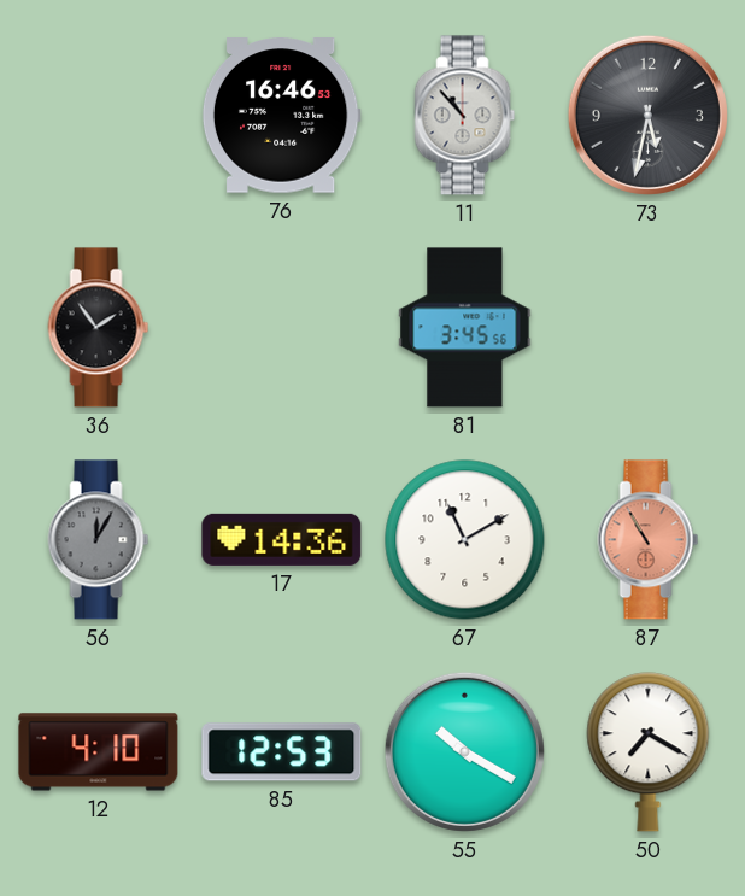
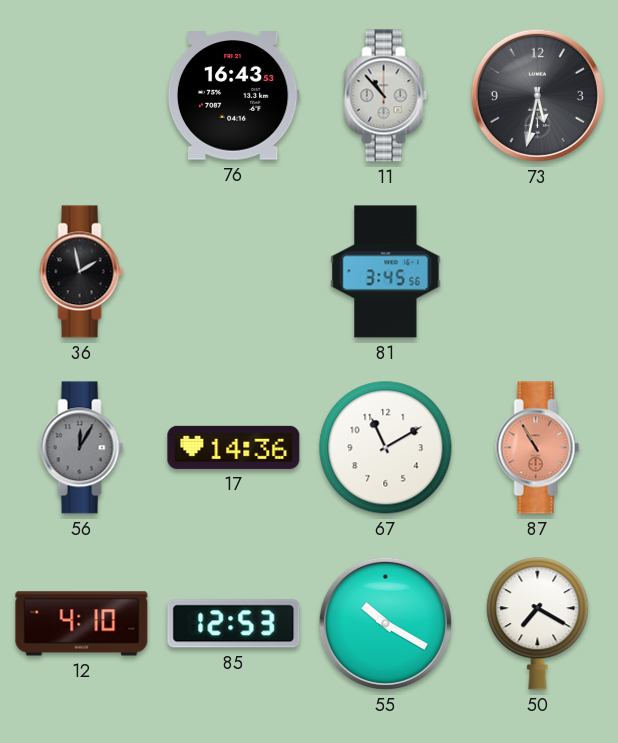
76: 16:46 -> 16:43 (233, 96)
36: 1:54 -> 1:58 (82, 272)
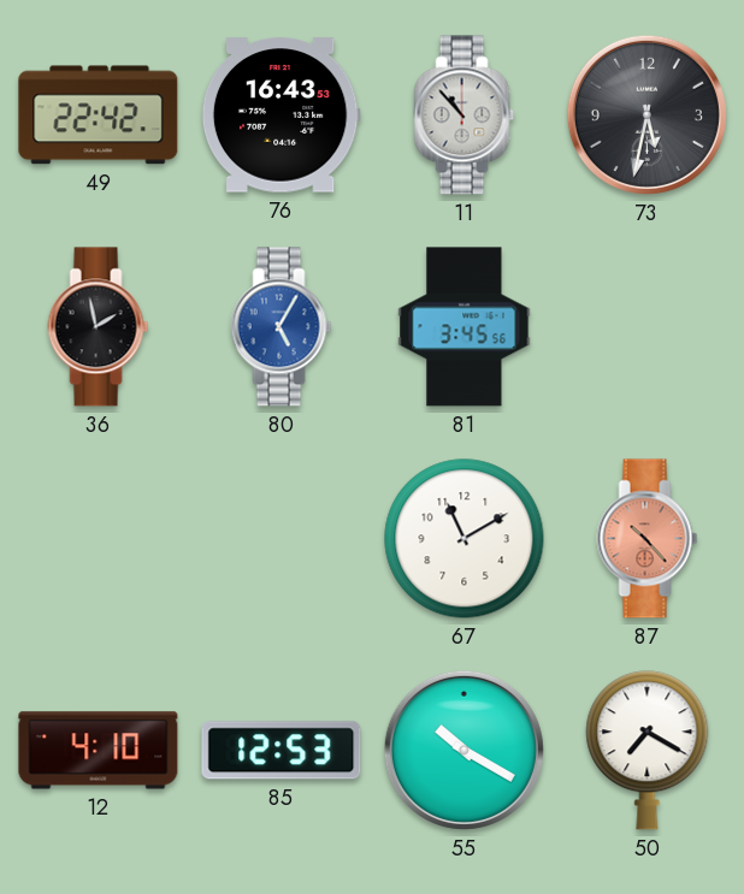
49: none -> 22:42 (99, 116)
80: none -> 5:05 (282, 327)
56: 12:05 -> none (82, 448)
17: 14:36 -> none (234, 447)
87: 10:55 -> 10:23 (648, 539)
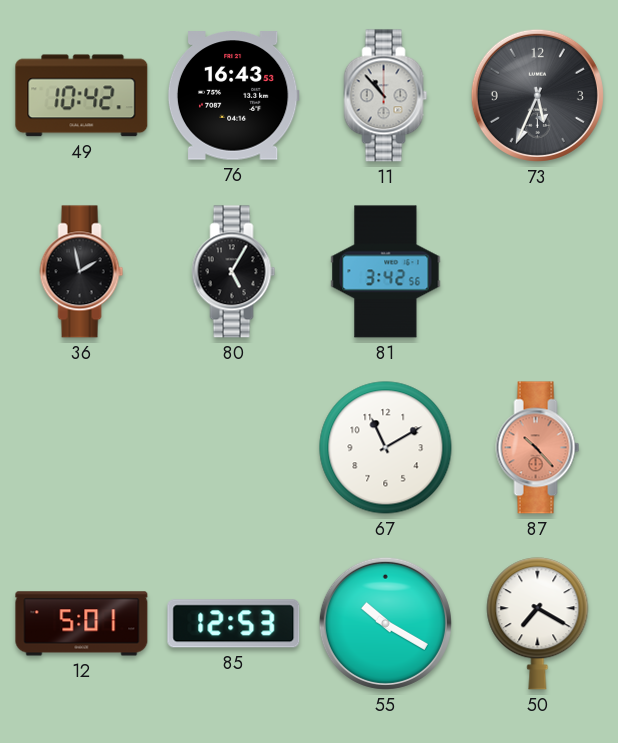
49: 22:42 -> 10:42 (82, 96)
73: 5:32 -> 5:34 (537, 95)
80 dial: blue -> black (234, 272)
81: 3:45 -> 3:42 (386, 272)
12: 4:10 -> 5:01 (82, 624)
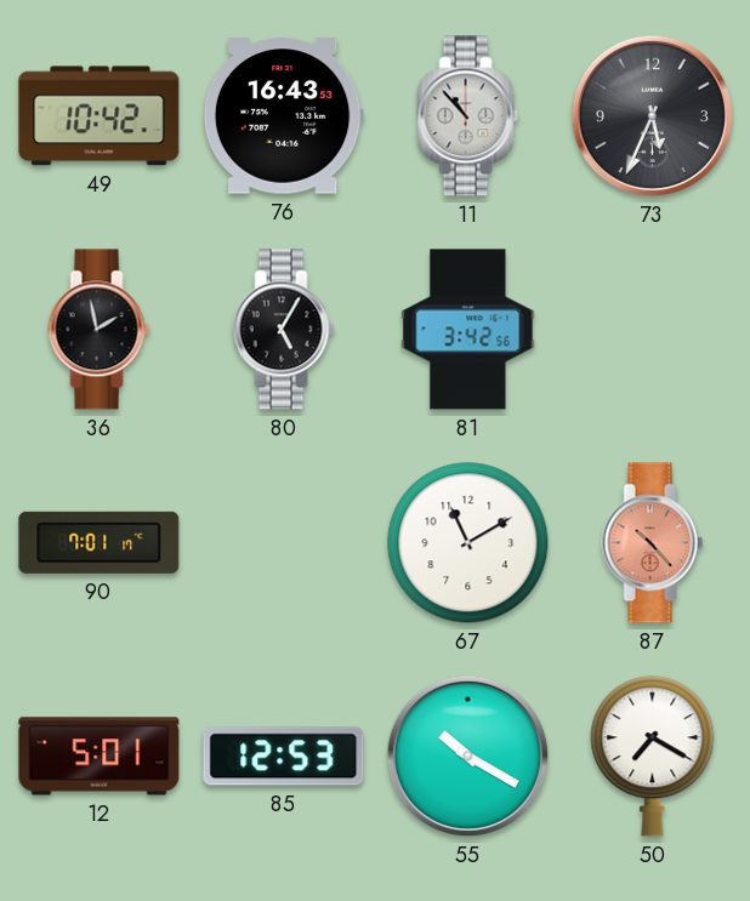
90: none -> 7:01 (100, 542)
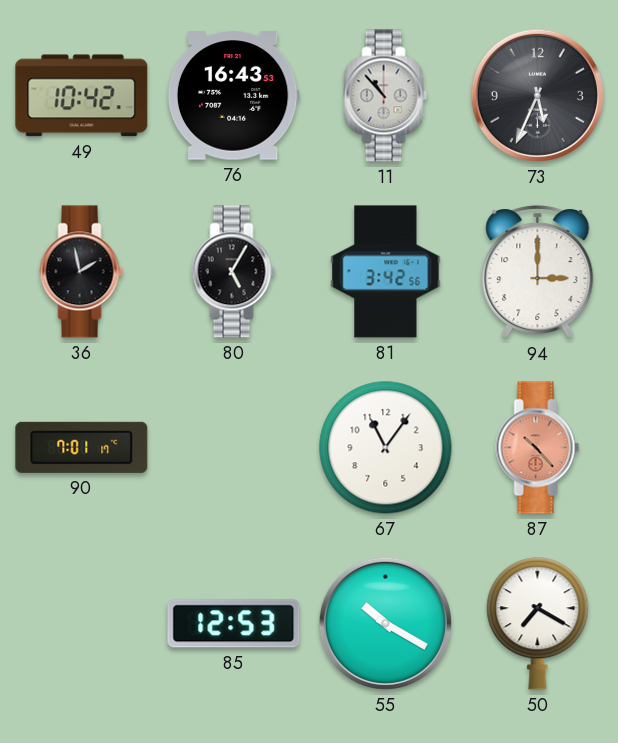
94: none -> 3:00 (538, 272)
67: 11:10 -> 11:06 (386, 448)
12: 5:01 -> none (100, 757)
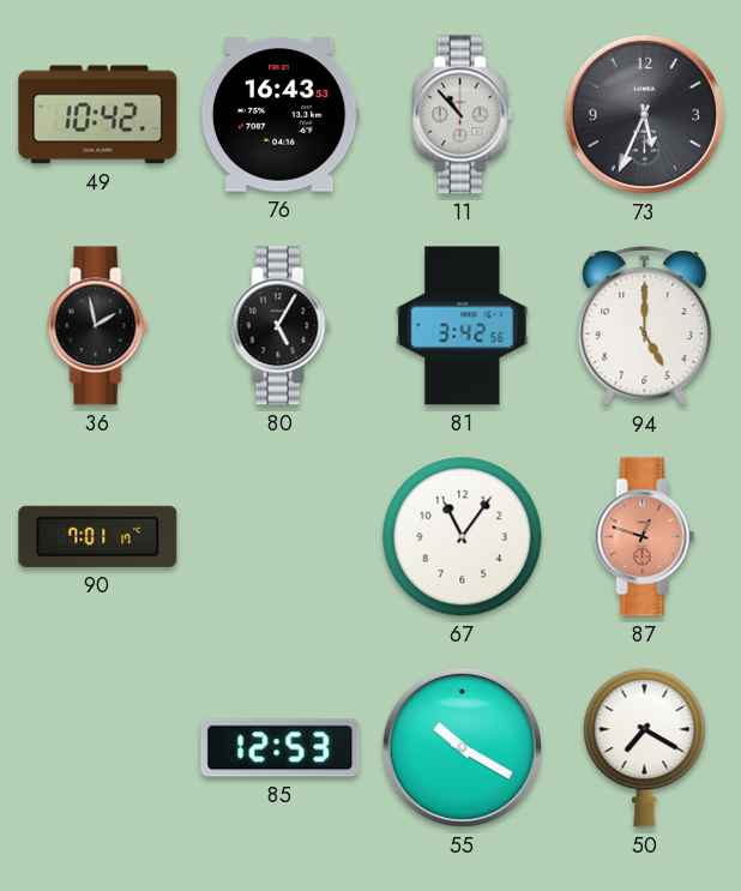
94: 3:00 -> 5:00 (645, 326)
87: 10:23 -> 12:48 (645, 537)
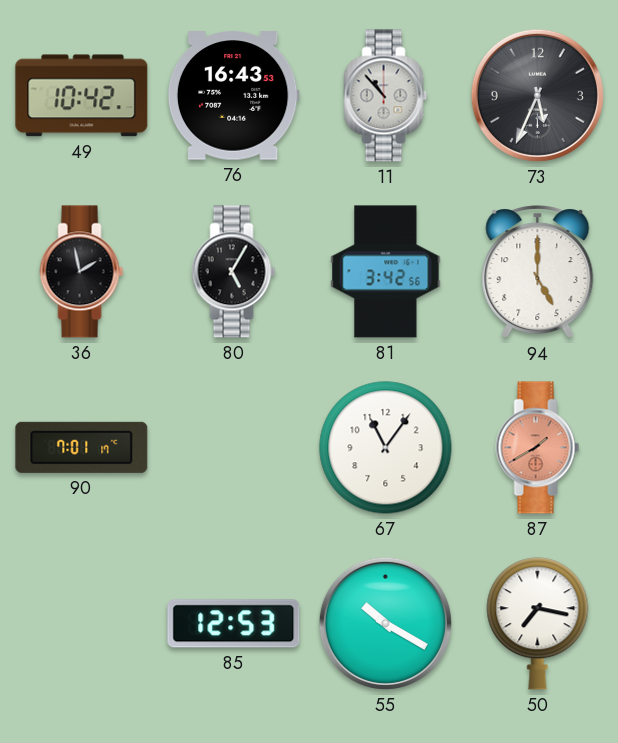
87: 12:48 -> 1:40 (538, 448)
50: 7:20 -> 7:17 (538, 624)
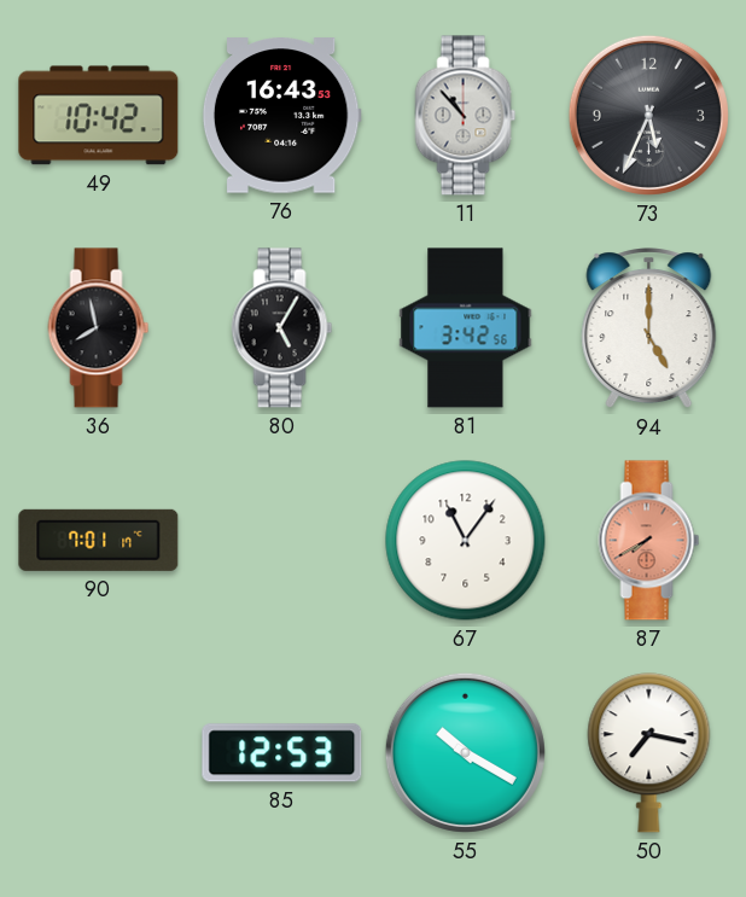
36: 1:58 -> 7:58 (99, 328)
87: 1:40 -> 7:40 (649, 541)
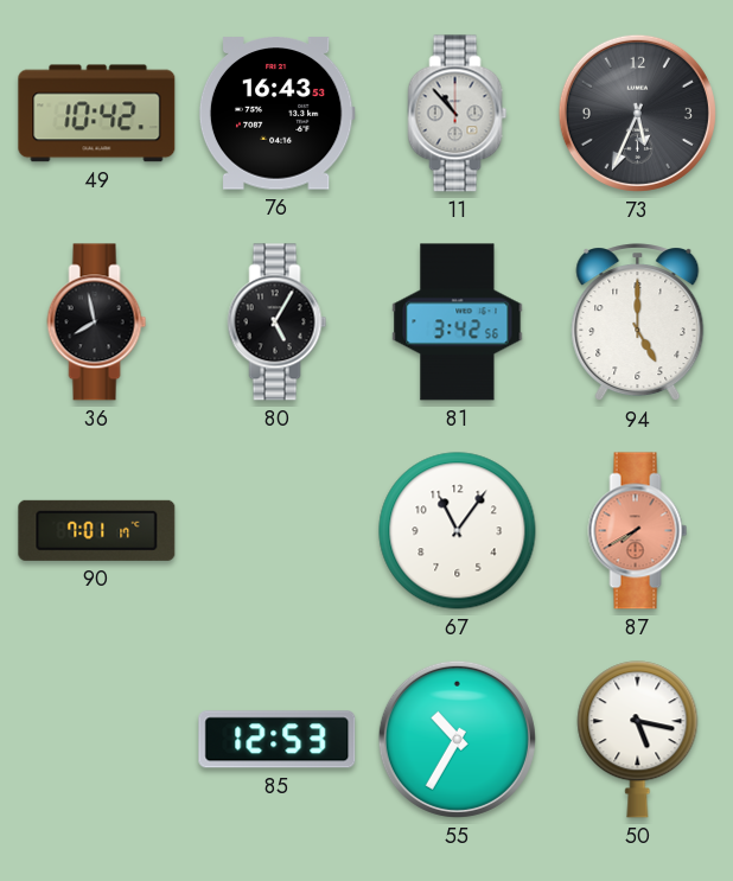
55: 10:20 -> 10:35 (457, 739)
50: 7:17 -> 5:17 (638, 740)
